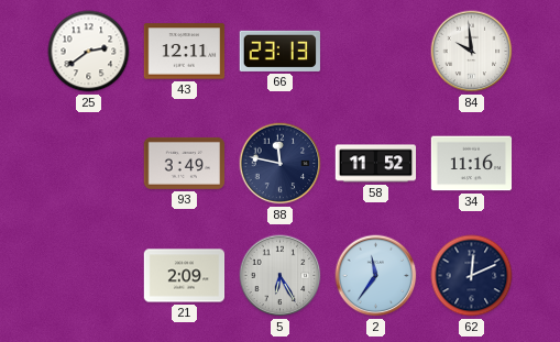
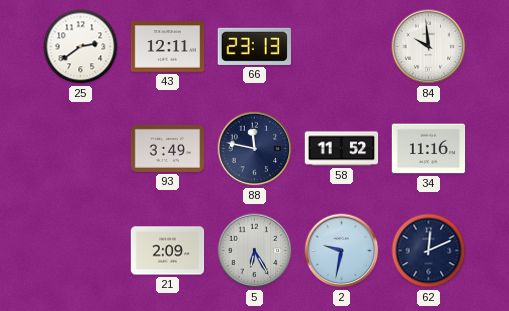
2: 11:36 -> 9:32 (342, 251)
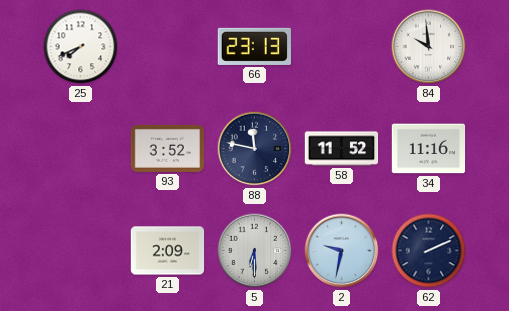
25: 2:39 -> 7:41 (81, 47)
43: 12:11 -> none (168, 47)
93: 3:49 -> 3:52 (168, 148)
5: 6:25 -> 6:30 (255, 251)
62: 12:11 -> 2:11 (429, 251)
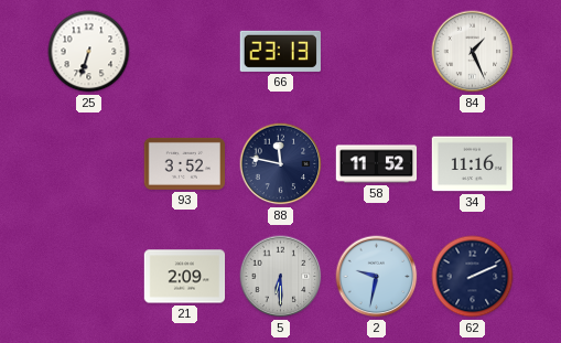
25: 7:41 -> 6:33 (89, 52)
84: 9:59 -> 1:26 (473, 52)
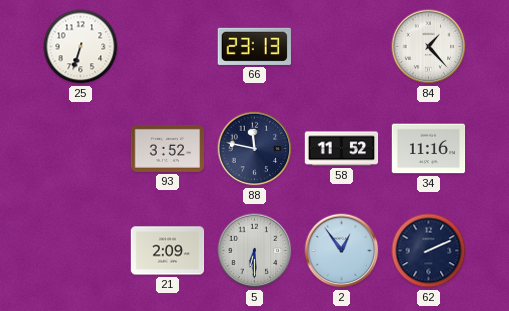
84: 1:26 -> 1:23 (429, 47)
2: 9:32 -> 12:54 (342, 251)
